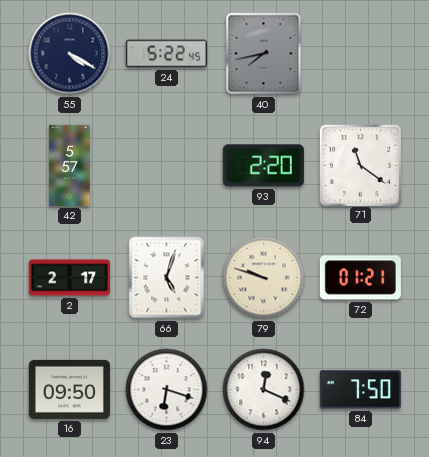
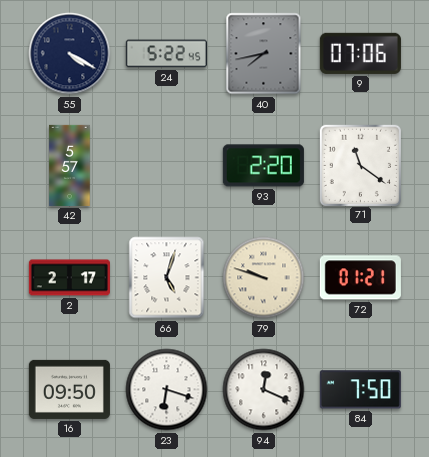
9: none -> 07:06 (360, 53)
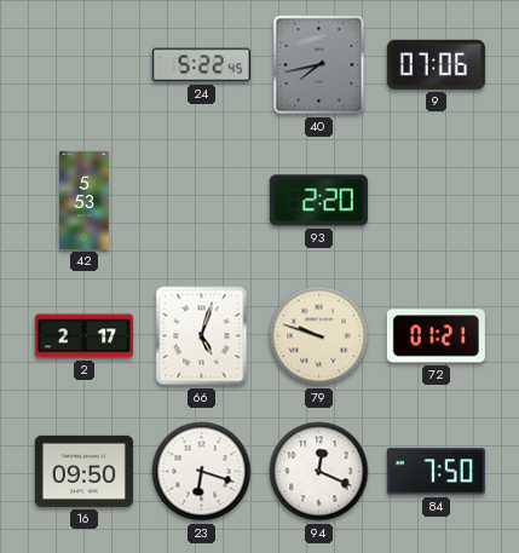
55: 4:20 -> none (70, 54)
42: 5:57 -> 5:53 (85, 200)
71: 11:21 -> none (360, 165)
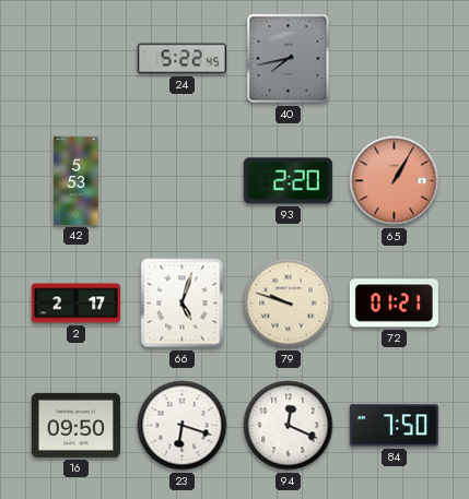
9: 07:06 -> none (436, 64)
65: none -> 1:05 (395, 181)
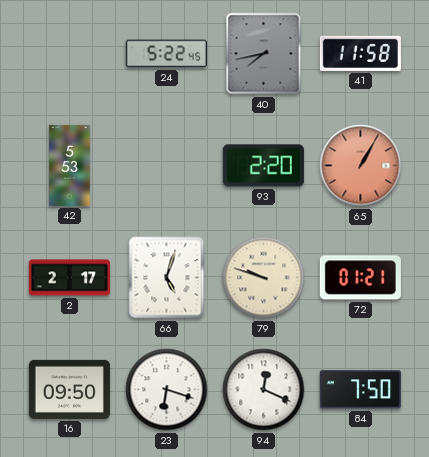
41: none -> 11:58 (360, 53)
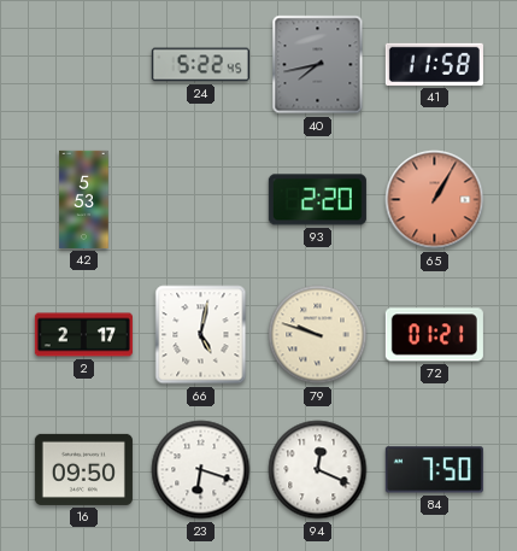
66: 5:03 -> 5:02 (201, 335)
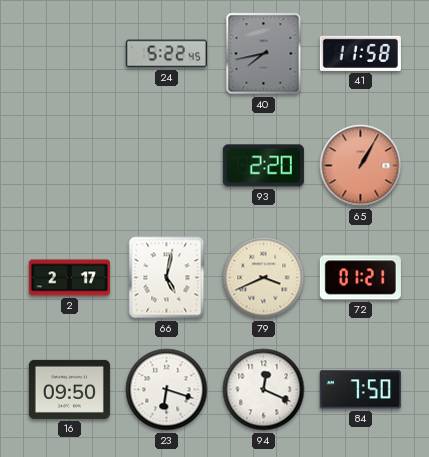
42: 5:53 -> none (84, 199)
79: 9:48 -> 3:41 (264, 278)
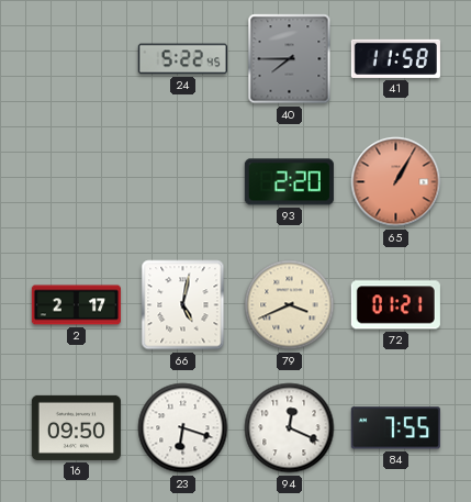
40: 7:43 -> 7:45 (290, 59)
84: 7:50 -> 7:55 (395, 428)
